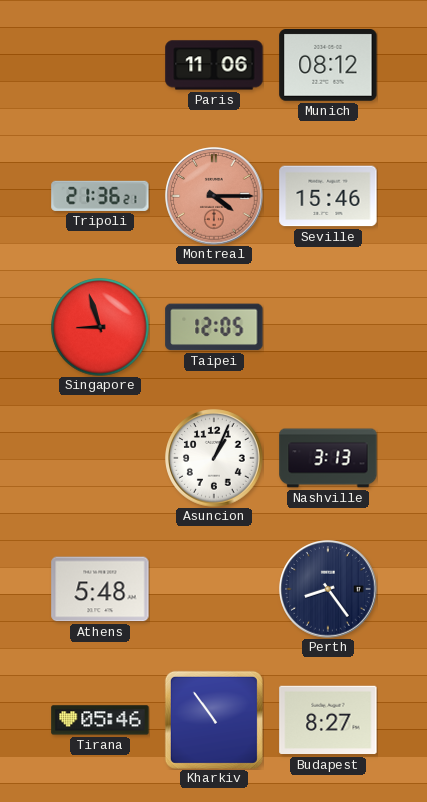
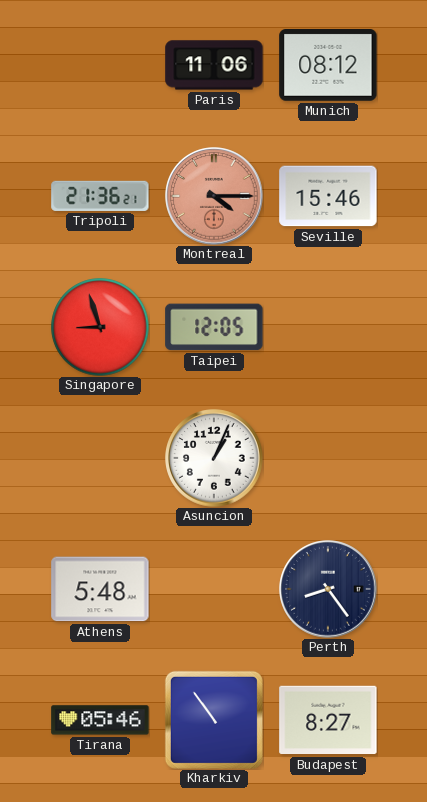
Nashville: 3:13 -> none (328, 458)
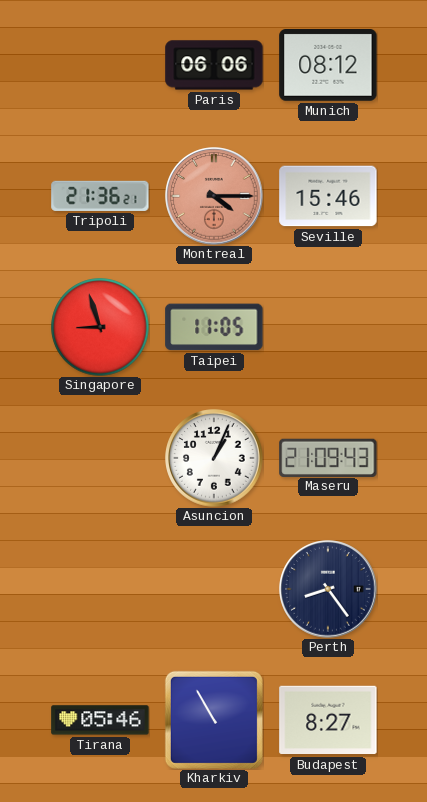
Paris: 11:06 -> 06:06 (214, 65)
Taipei: 12:05 -> 11:05 (214, 327)
Maseru: none -> 21:09 (328, 457)
Athens: 5:48 -> none (100, 589)
Kharkiv: 10:54 -> 10:55 (214, 720)
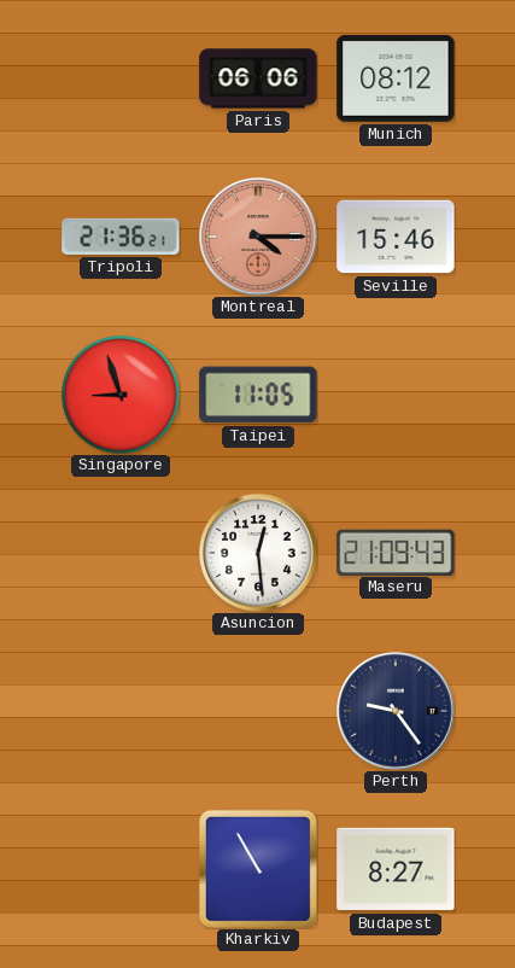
Asuncion: 1:04 -> 12:29 (258, 553)
Perth: 8:24 -> 9:24 (396, 711)
Tirana: 05:46 -> none (100, 720)
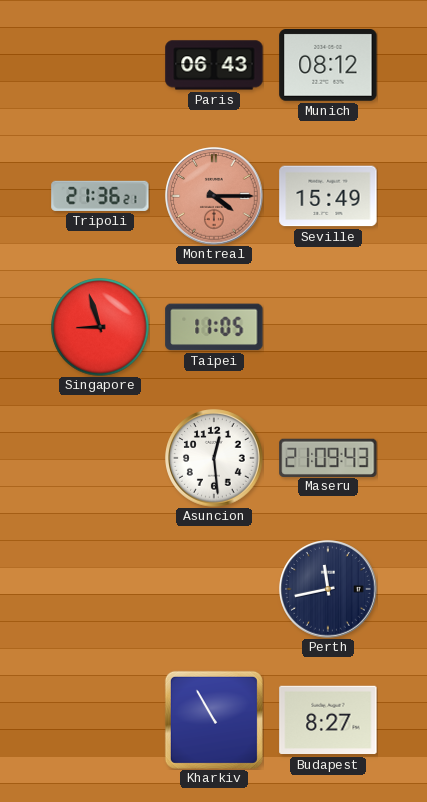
Paris: 06:06 -> 06:43 (214, 65)
Seville: 15:46 -> 15:49 (328, 196)
Perth: 9:24 -> 11:43 (328, 589)
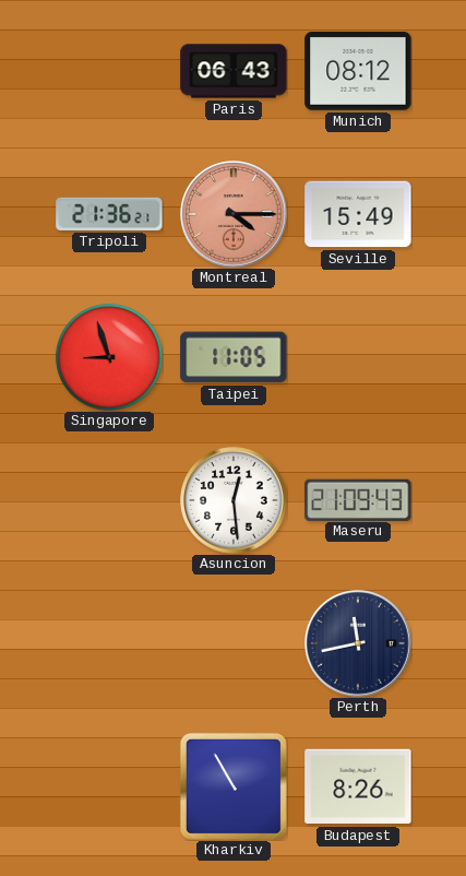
Budapest: 8:27 -> 8:26 (358, 786)
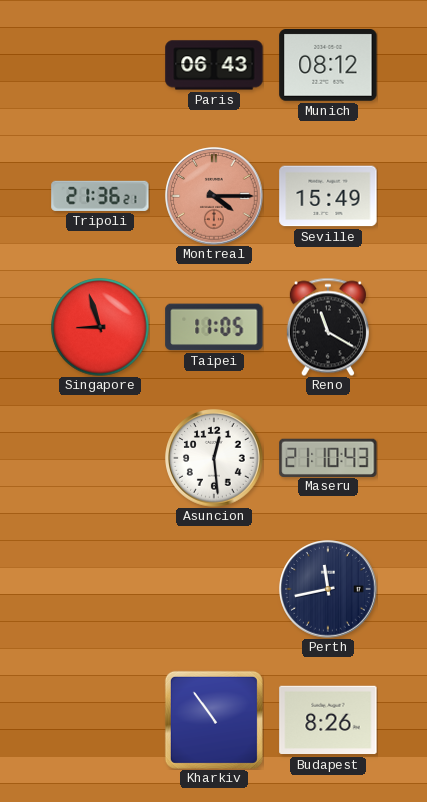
Reno: none -> 11:20 (328, 327)
Maseru: 21:09 -> 21:10 (328, 457)
Kharkiv: 10:55 -> 10:54 (214, 720)
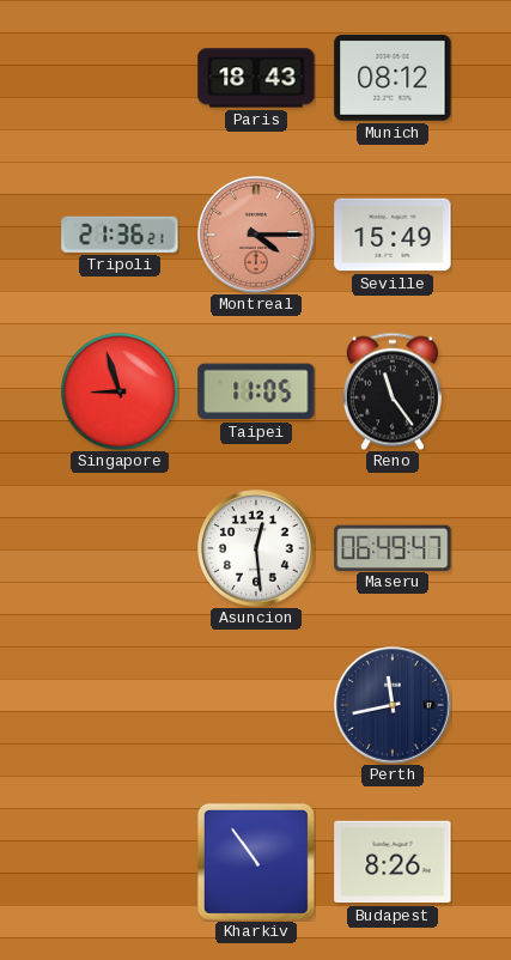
Paris: 06:43 -> 18:43 (256, 78)
Reno: 11:20 -> 11:24 (393, 391)
Maseru: 21:10 -> 06:49 (393, 547)
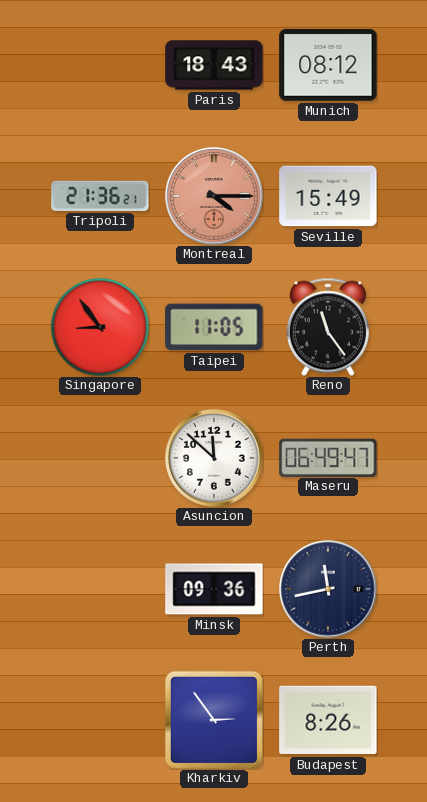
Singapore: 8:57 -> 8:54 (100, 327)
Asuncion: 12:29 -> 11:52 (214, 458)
Minsk: none -> 09:36 (214, 589)
Kharkiv: 10:54 -> 2:54 (214, 720)
